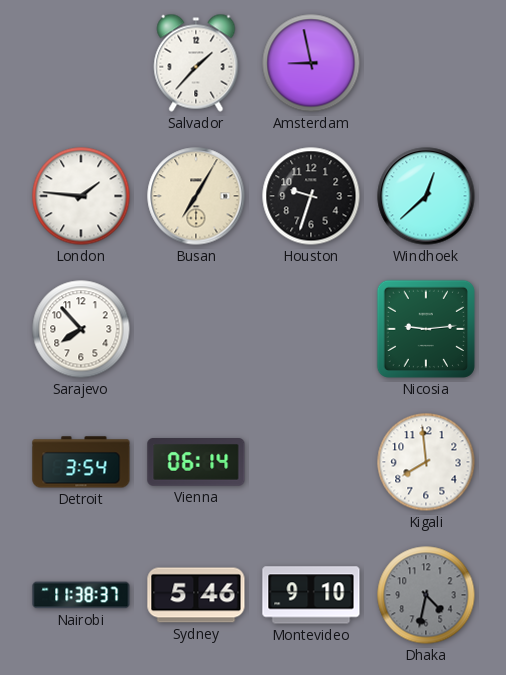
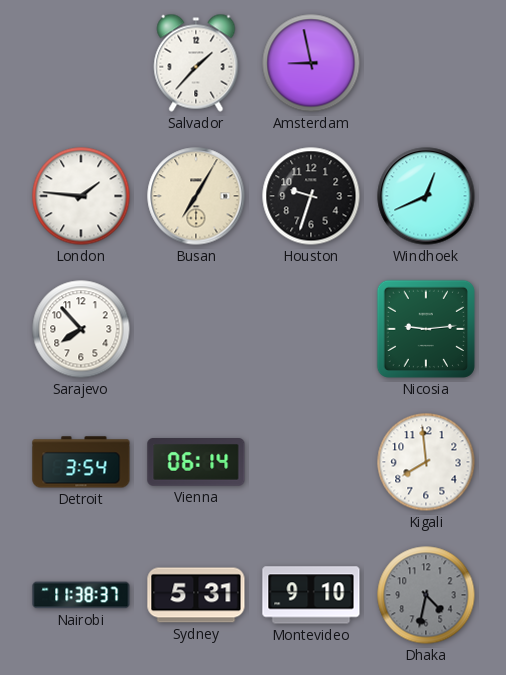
Windhoek: 12:38 -> 12:41 (426, 196)
Sydney: 5:46 -> 5:31 (196, 595)
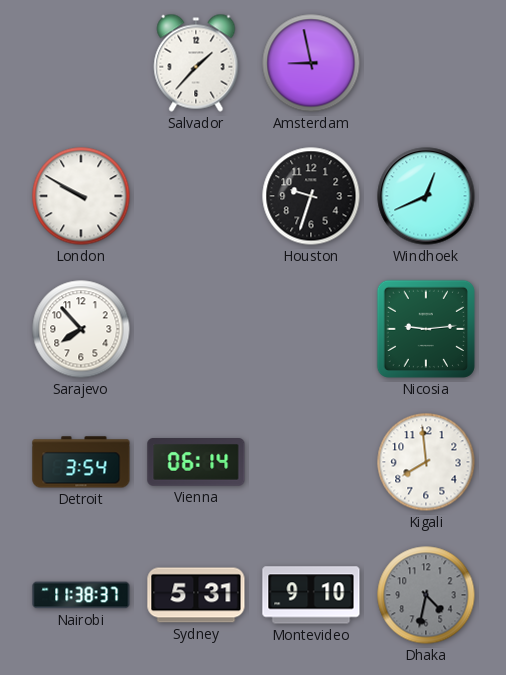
London: 1:46 -> 9:50 (81, 196)
Busan: 7:05 -> none (196, 196)
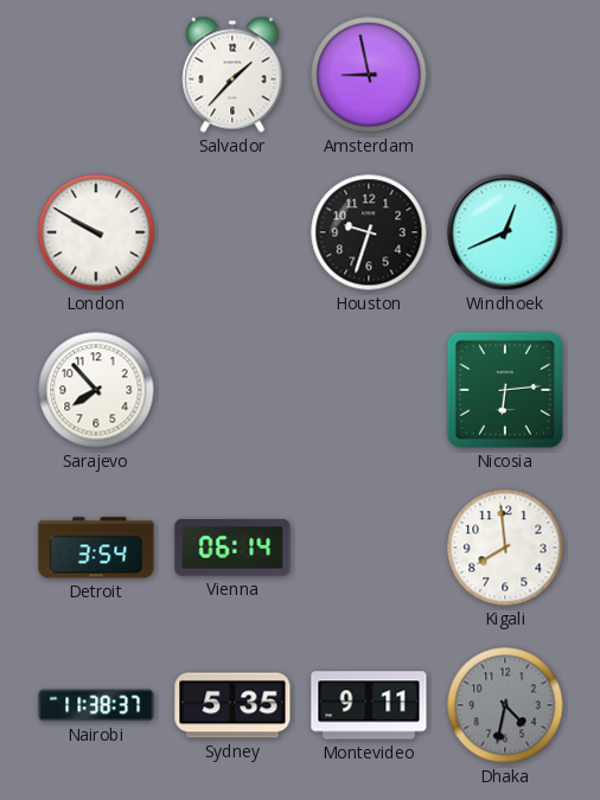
Nicosia: 9:14 -> 6:14 (505, 390)
Sydney: 5:31 -> 5:35 (232, 705)
Montevideo: 9:10 -> 9:11 (369, 705)
